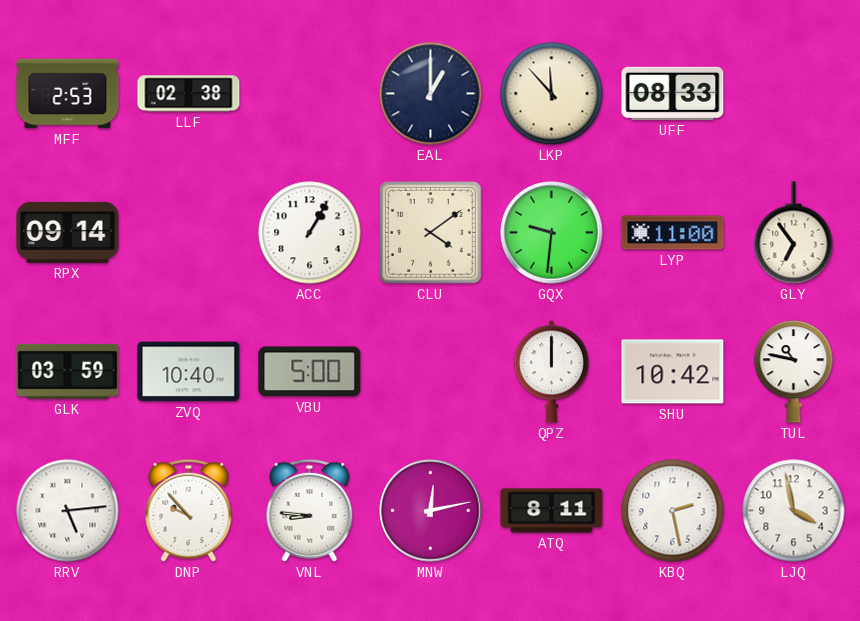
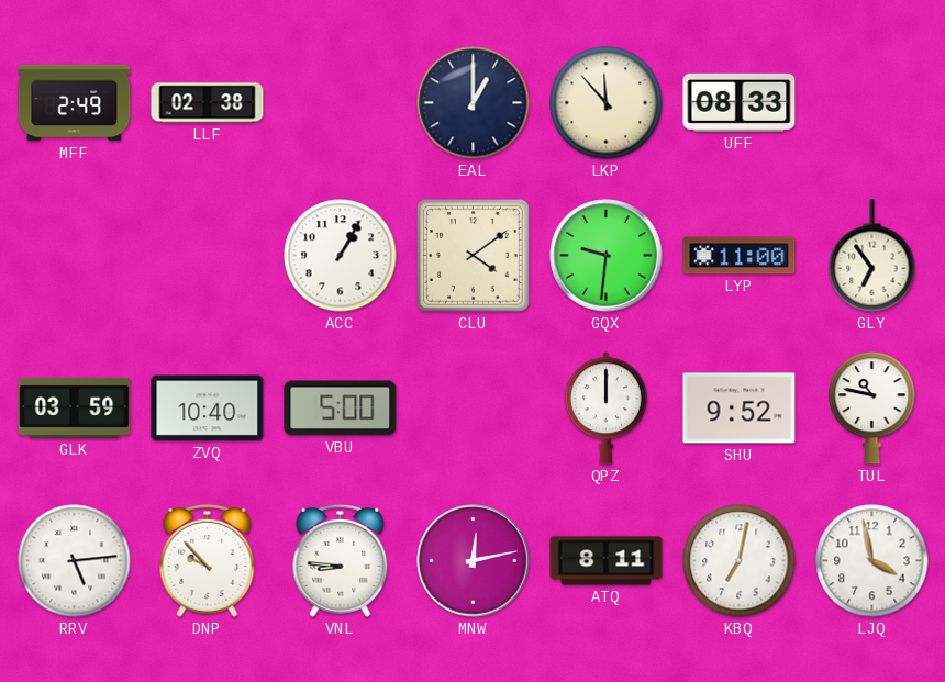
MFF: 2:53 -> 2:49 (75, 103)
RPX: 09:14 -> none (68, 232)
SHU: 10:42 -> 9:52 (740, 409)
KBQ: 2:28 -> 7:02 (740, 561)
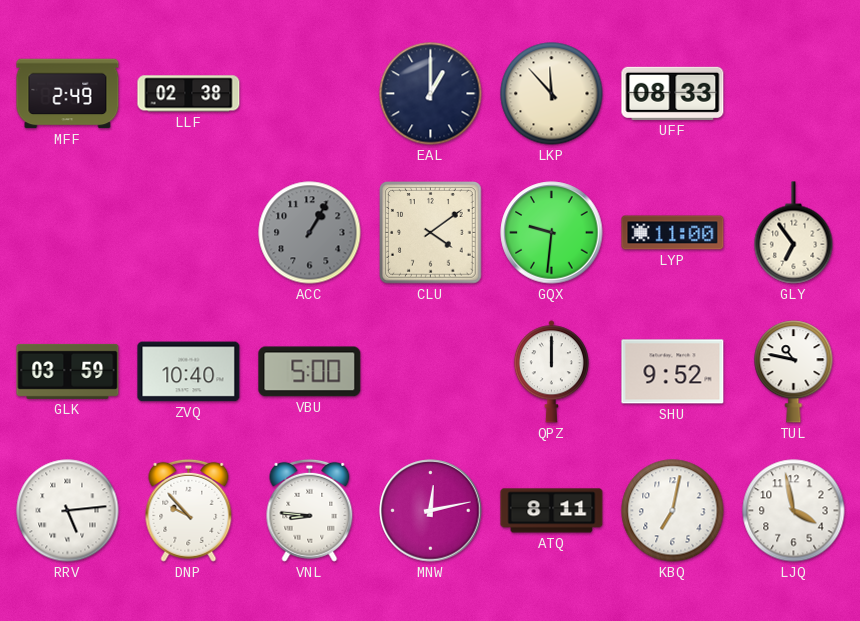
ACC dial: white -> grey (310, 233)
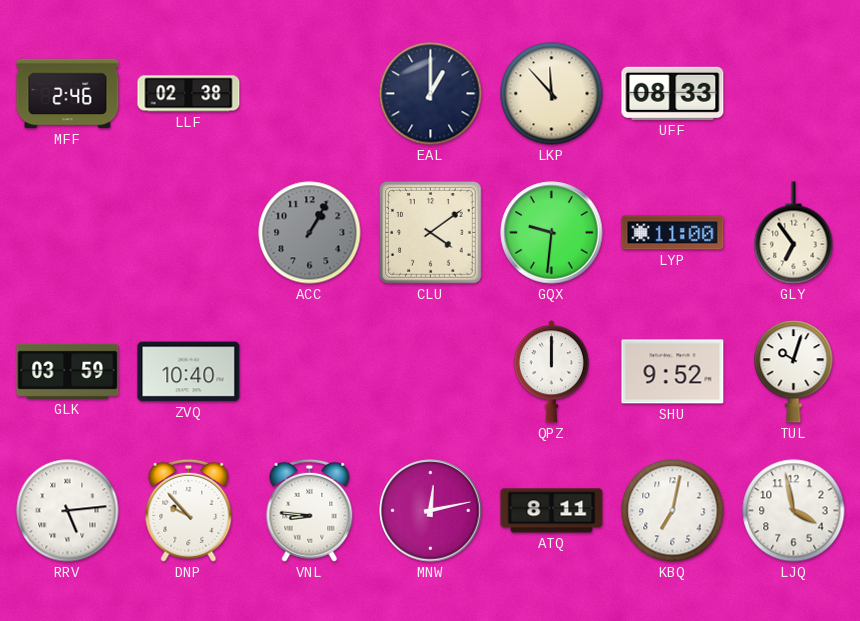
MFF: 2:49 -> 2:46 (68, 94)
VBU: 5:00 -> none (310, 372)
TUL: 10:47 -> 10:03 (794, 372)
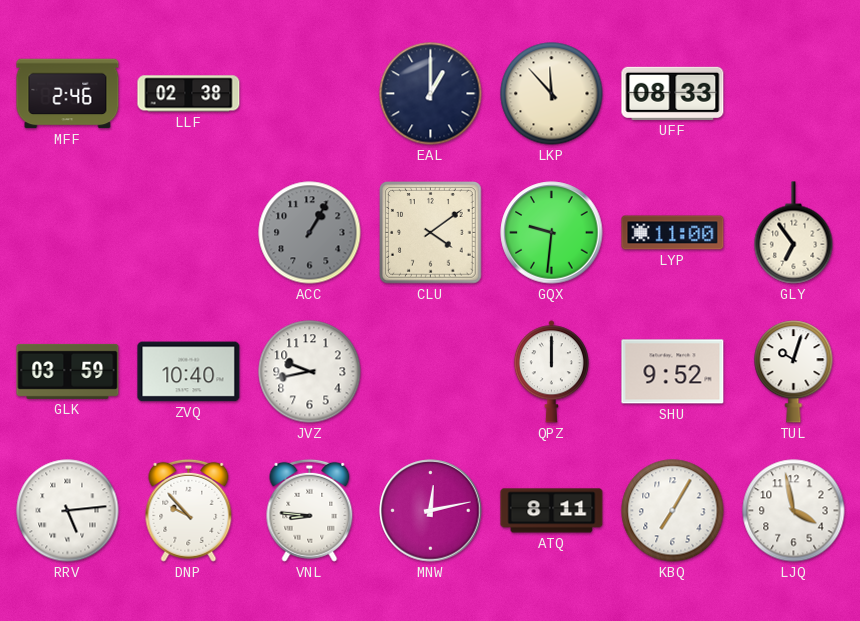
JVZ: none -> 9:43 (310, 372)
KBQ: 7:02 -> 7:05 (673, 511)
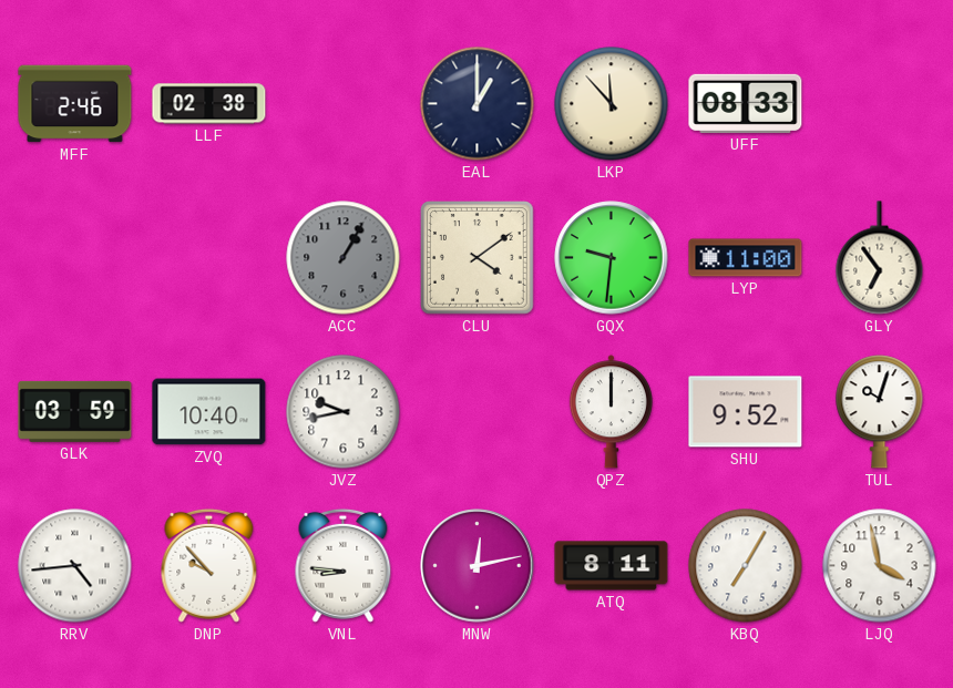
RRV: 5:14 -> 4:44 (75, 566)
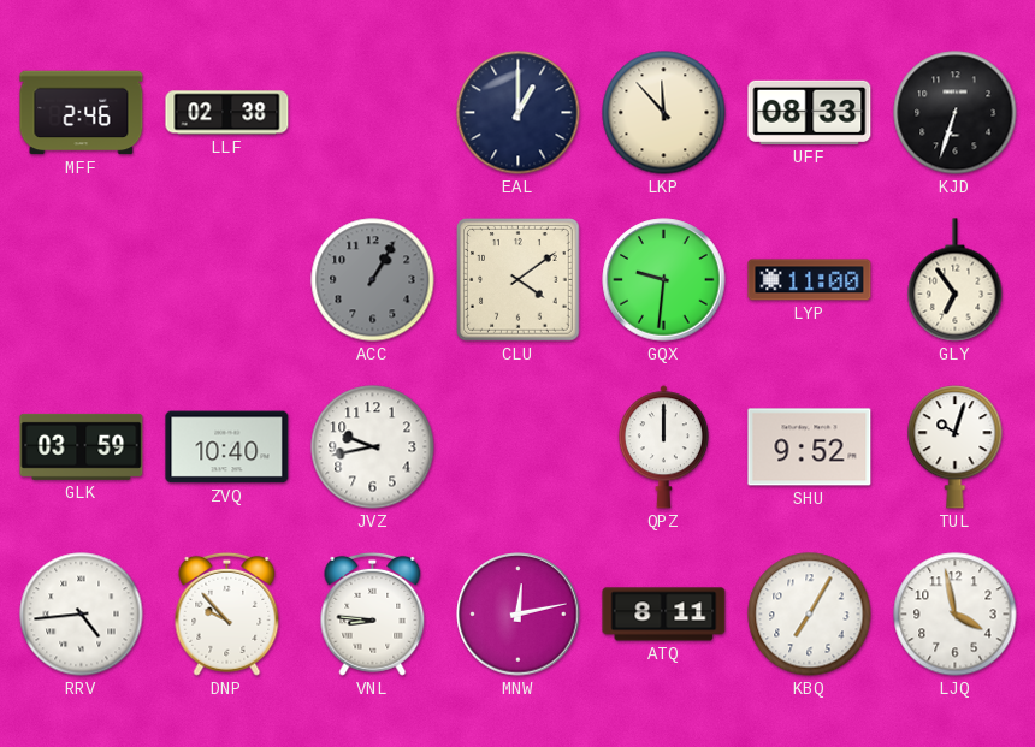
KJD: none -> 6:33 (956, 113)
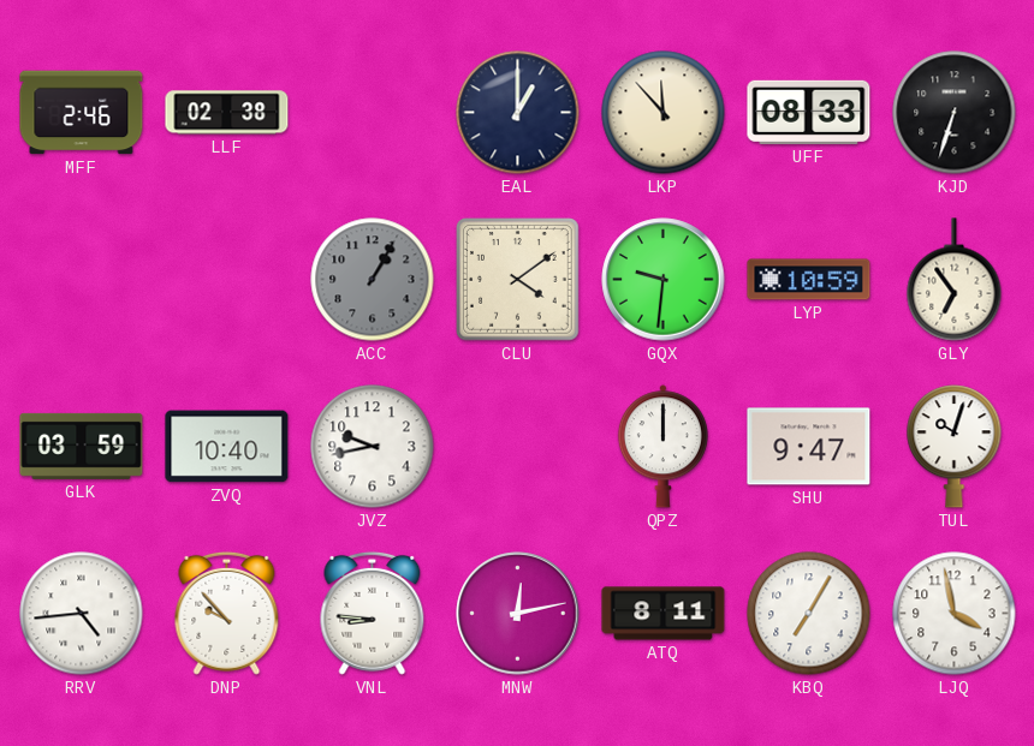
LYP: 11:00 -> 10:59 (809, 280)
SHU: 9:52 -> 9:47 (809, 447)
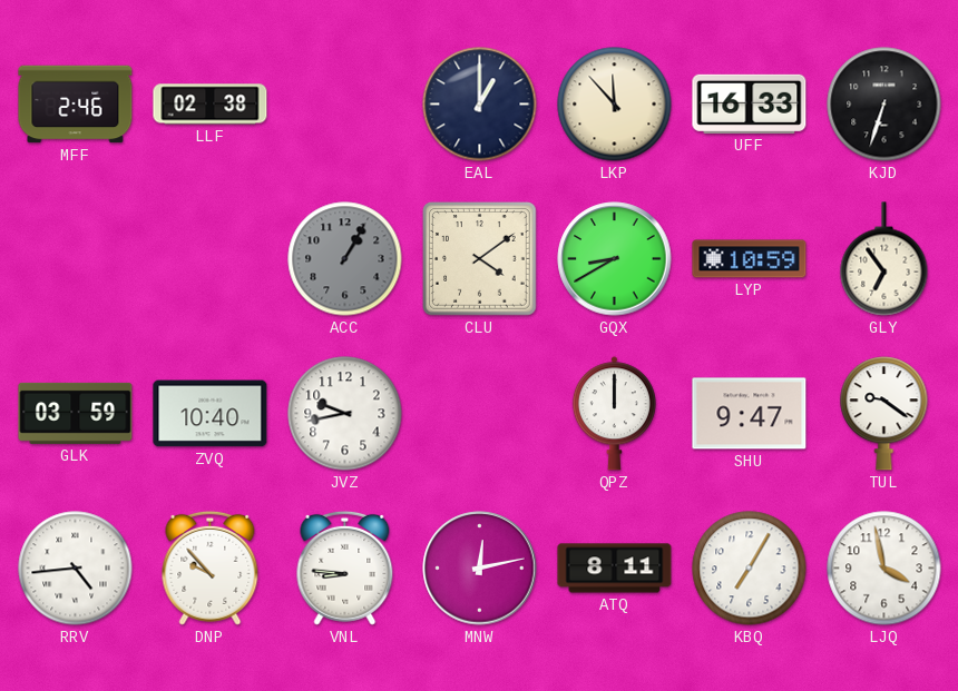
UFF: 08:33 -> 16:33 (750, 103)
GQX: 9:31 -> 8:40 (615, 259)
TUL: 10:03 -> 9:21 (884, 414)
